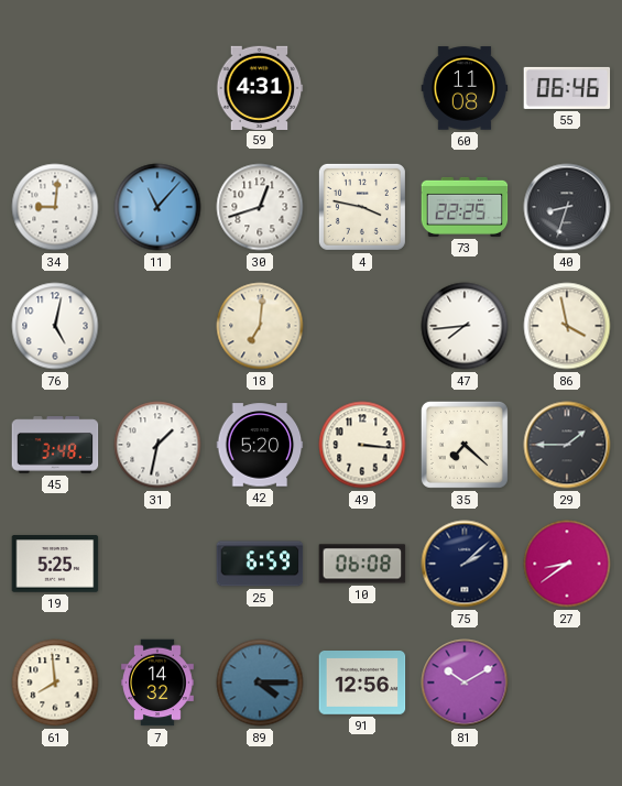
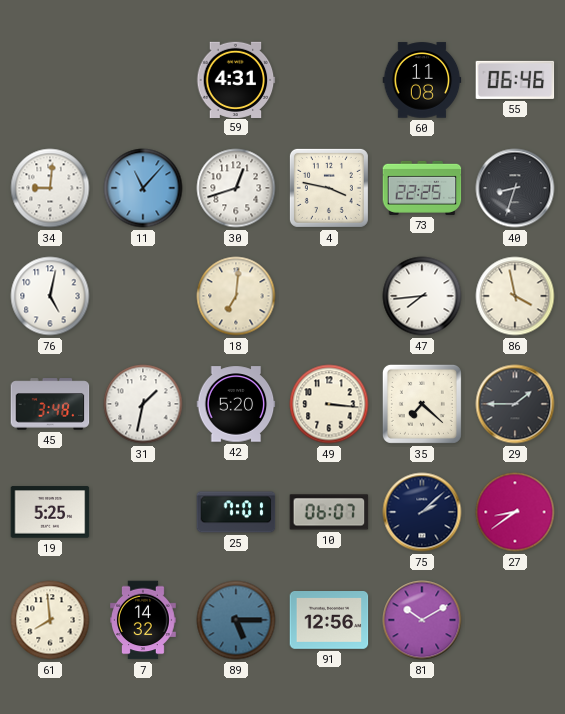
25: 6:59 -> 7:01 (236, 512)
10: 06:08 -> 06:07 (329, 512)
89: 4:15 -> 5:15 (236, 620)
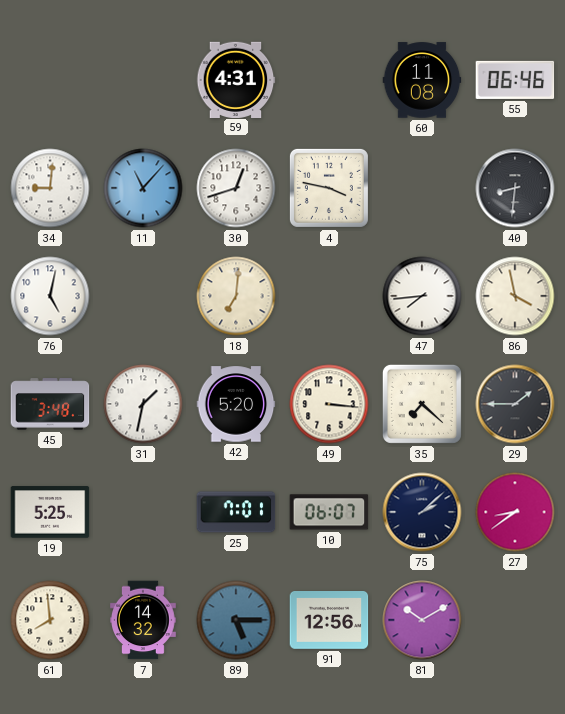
73: 22:25 -> none (422, 188)
40: 8:33 -> 8:31 (515, 188)
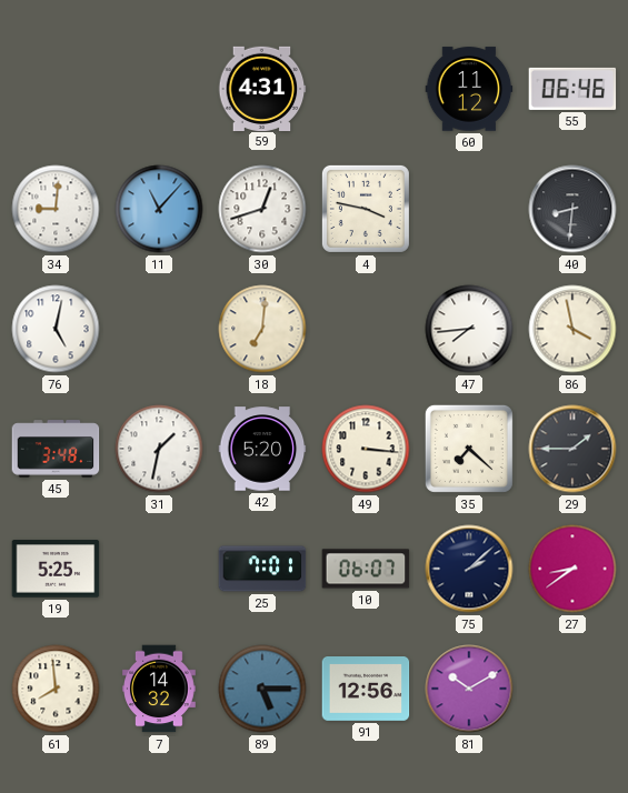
60: 11:08 -> 11:12 (469, 89)
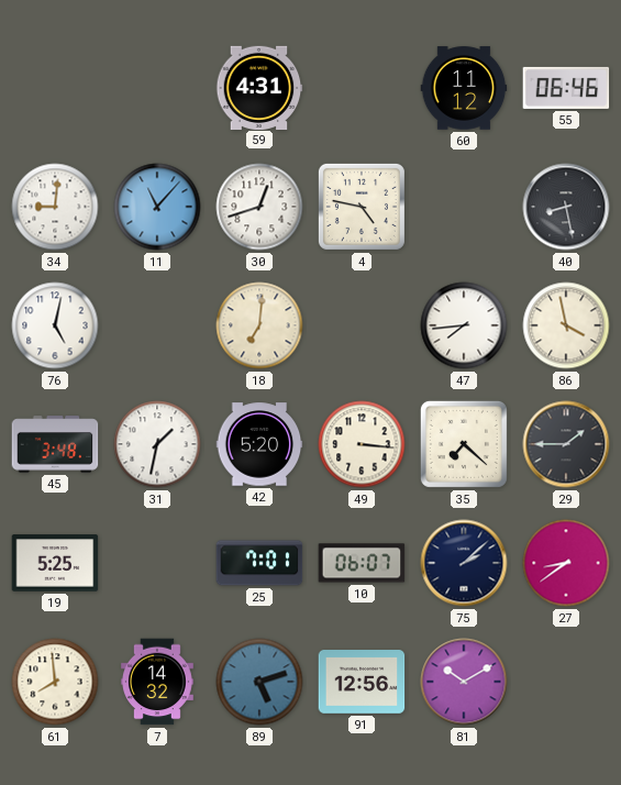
4: 3:47 -> 4:47 (362, 207)
40: 8:31 -> 8:28 (566, 207)
89: 5:15 -> 5:12 (259, 682)
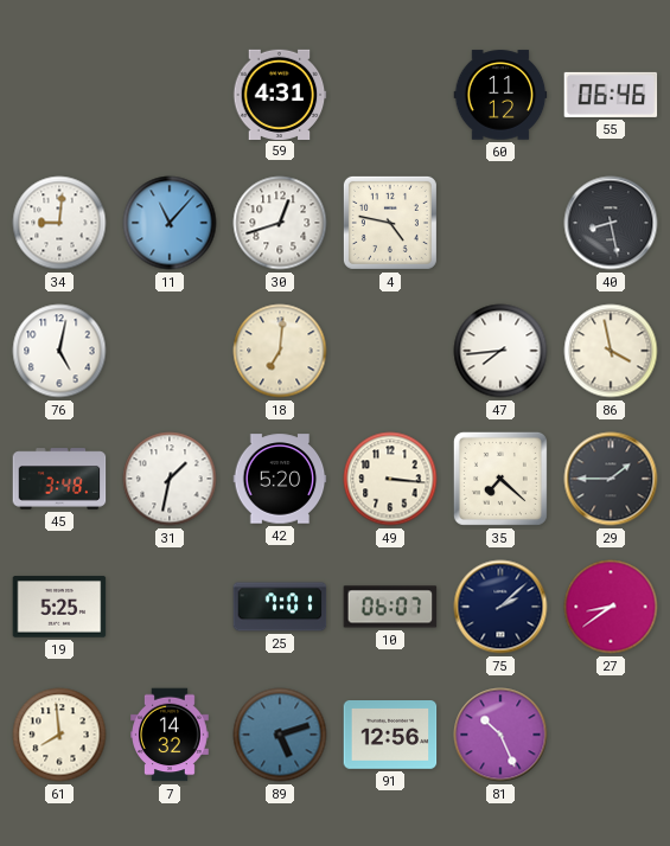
81: 10:10 -> 10:26 (500, 735)
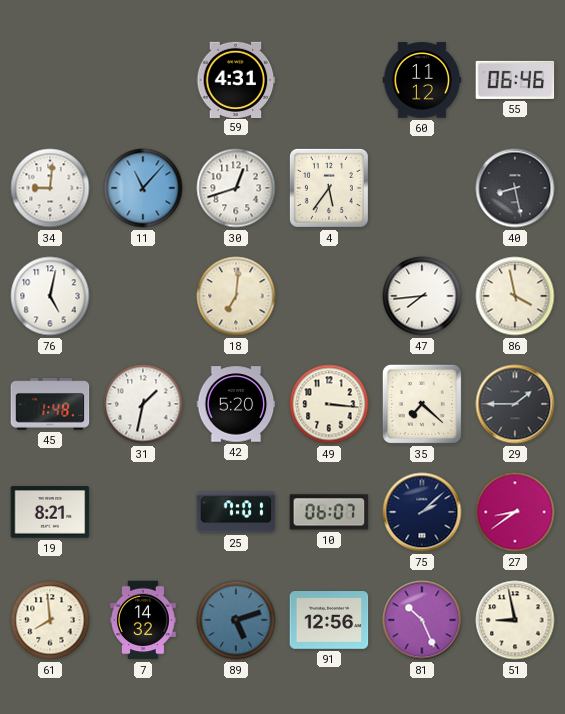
4: 4:47 -> 5:36 (329, 188)
45: 3:48 -> 1:48 (50, 404)
19: 5:25 -> 8:21 (50, 512)
51: none -> 8:58 (515, 620)
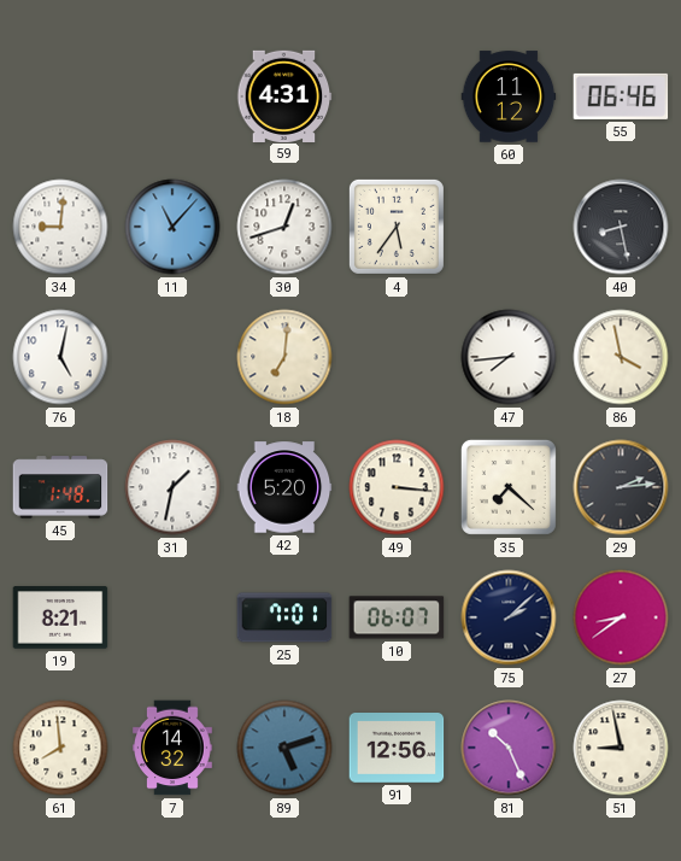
29: 1:45 -> 2:14 (621, 487)
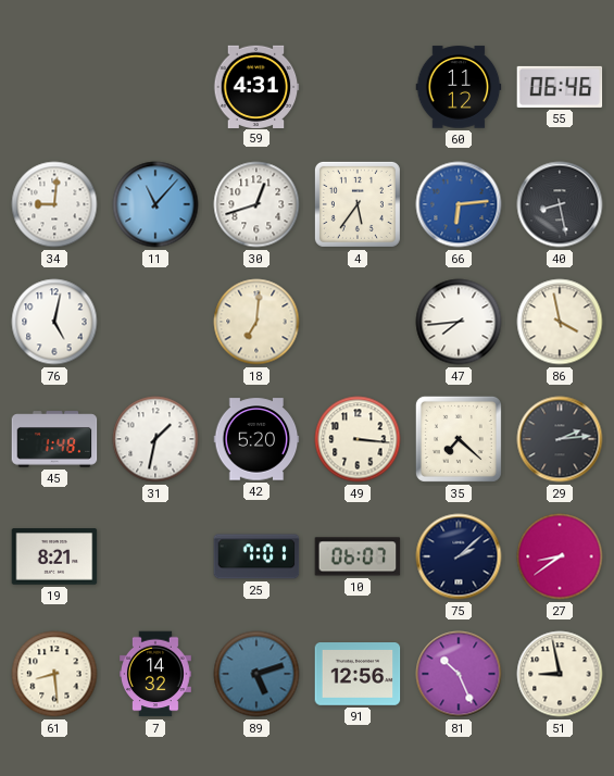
66: none -> 6:14 (459, 204)
61: 7:59 -> 8:29 (54, 674)
